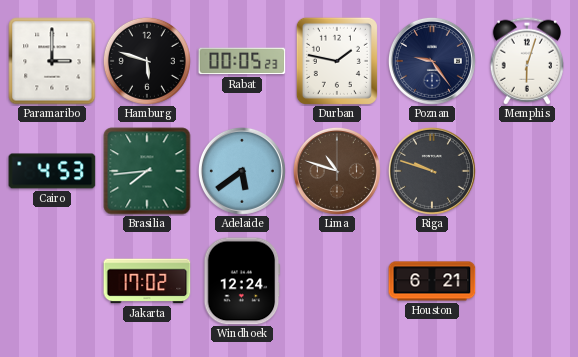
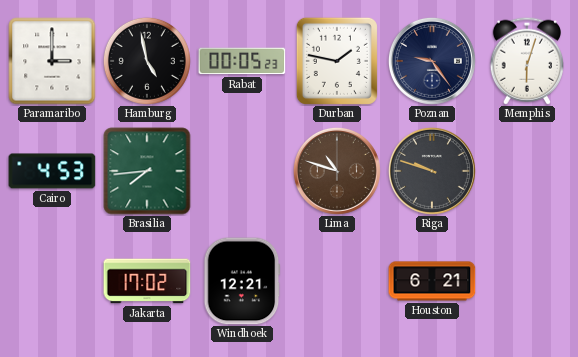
Hamburg: 5:48 -> 4:58 (147, 61)
Adelaide: 5:39 -> none (242, 171)
Windhoek: 12:24 -> 12:21 (242, 281)
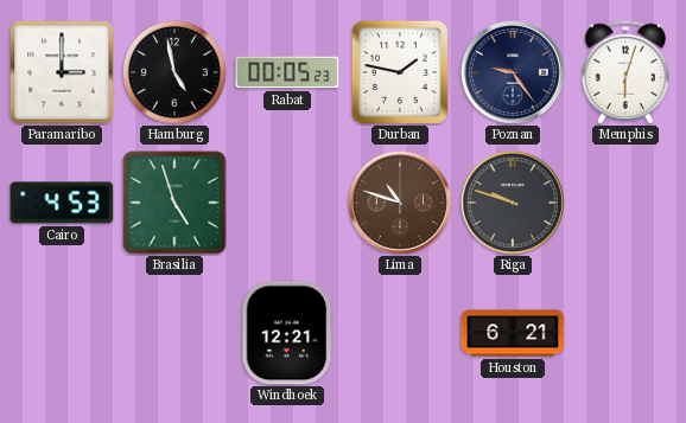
Brasilia: 7:44 -> 4:57 (174, 203)
Jakarta: 17:02 -> none (147, 281)
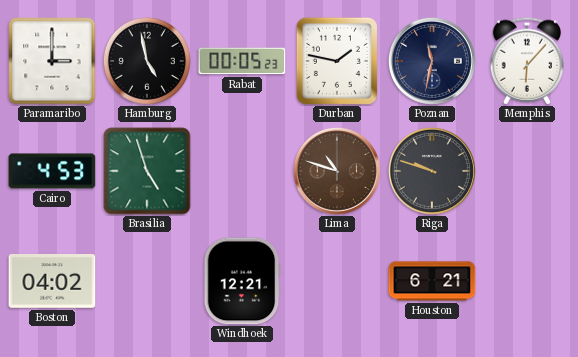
Poznan: 9:24 -> 11:32 (432, 61)
Memphis: 6:03 -> 6:07 (526, 61)
Boston: none -> 04:02 (52, 282)
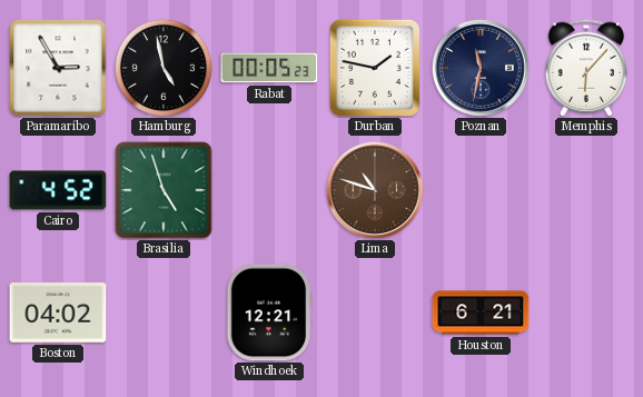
Paramaribo: 3:00 -> 2:55 (58, 68)
Cairo: 4:53 -> 4:52 (58, 190)
Riga: 9:48 -> none (432, 171)
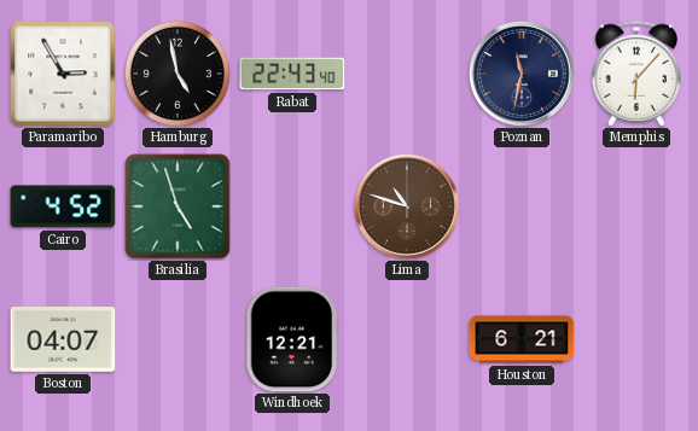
Rabat: 00:05 -> 22:43 (292, 74)
Durban: 1:47 -> none (375, 68)
Boston: 04:02 -> 04:07 (63, 340)
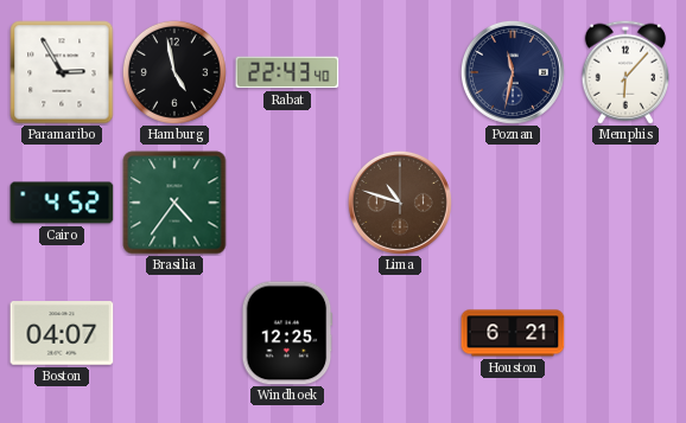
Brasilia: 4:57 -> 4:36 (174, 203)
Windhoek: 12:21 -> 12:25 (287, 333)
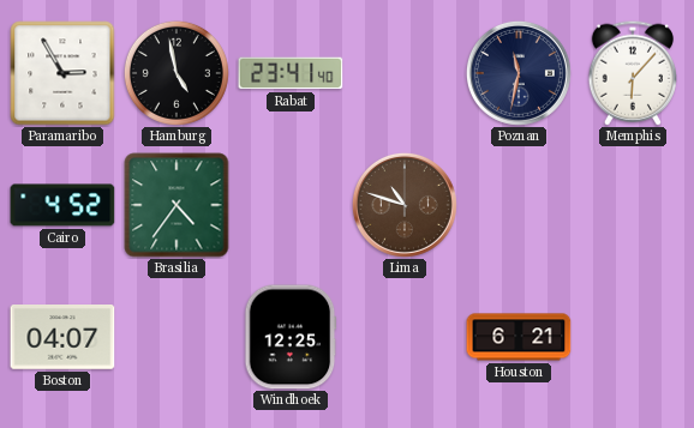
Rabat: 22:43 -> 23:41 (291, 73)
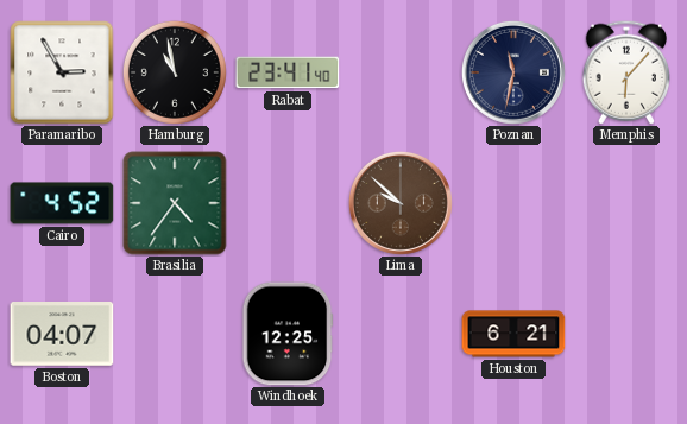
Hamburg: 4:58 -> 10:58 (175, 72)
Lima: 10:48 -> 9:52 (401, 203)
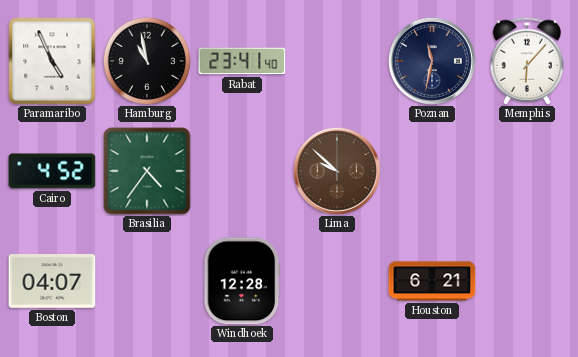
Paramaribo: 2:55 -> 4:56 (52, 61)
Windhoek: 12:25 -> 12:28 (242, 281)
